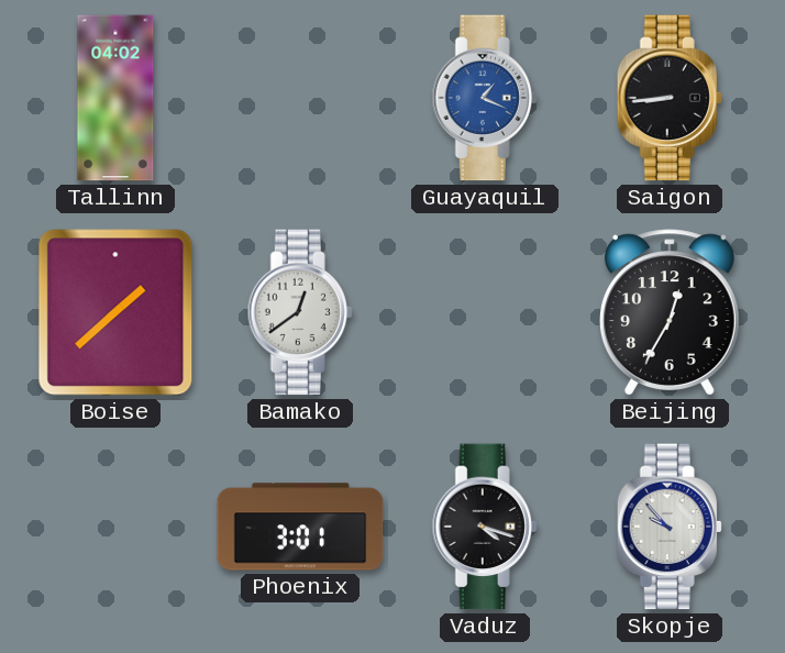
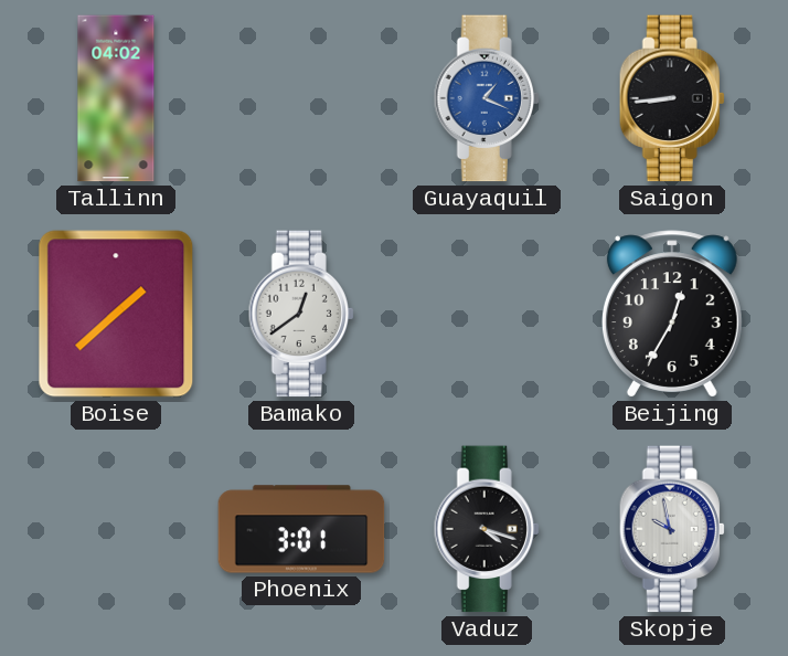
Skopje: 9:53 -> 9:58 (672, 529)
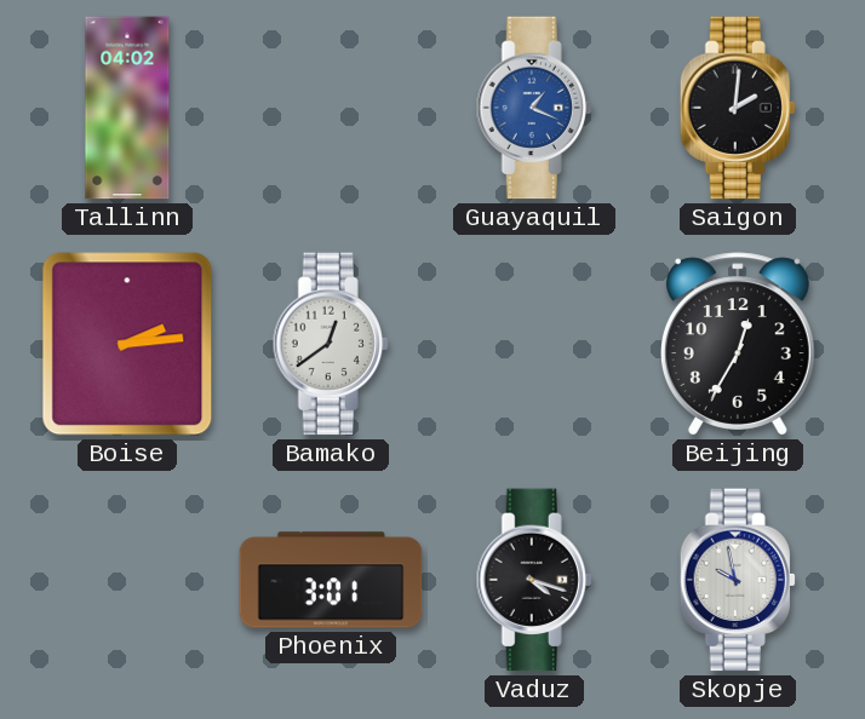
Saigon: 8:44 -> 2:01 (738, 108)
Boise: 1:38 -> 2:14 (127, 344)
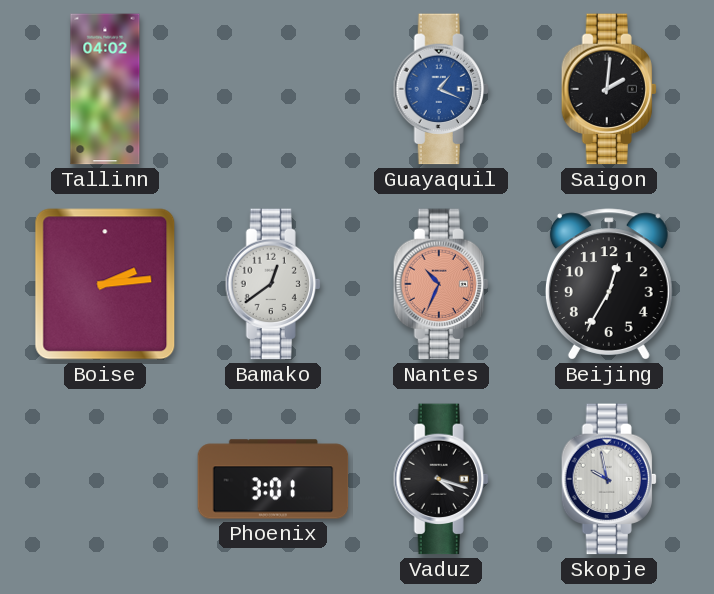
Nantes: none -> 10:34 (441, 284)
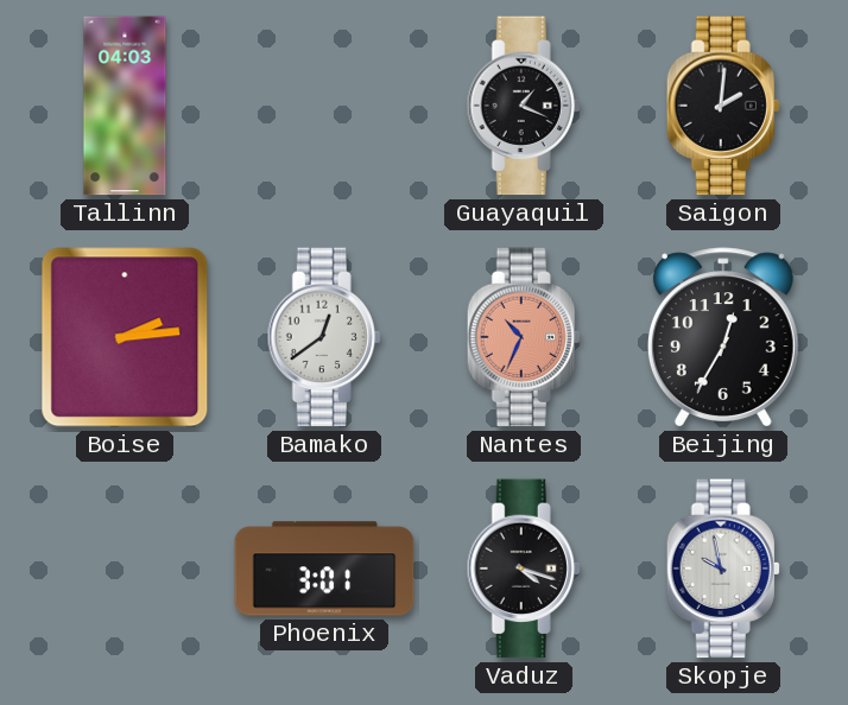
Tallinn: 04:02 -> 04:03 (125, 106)
Guayaquil dial: blue -> black (524, 106)
